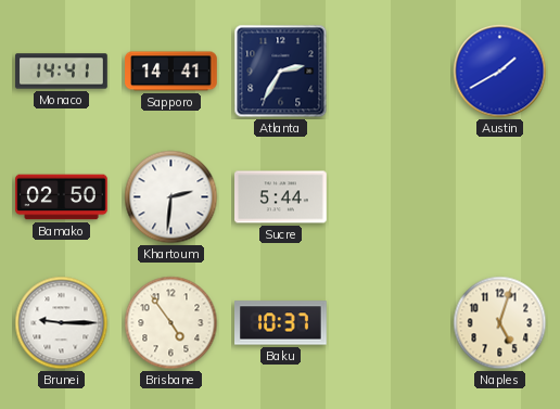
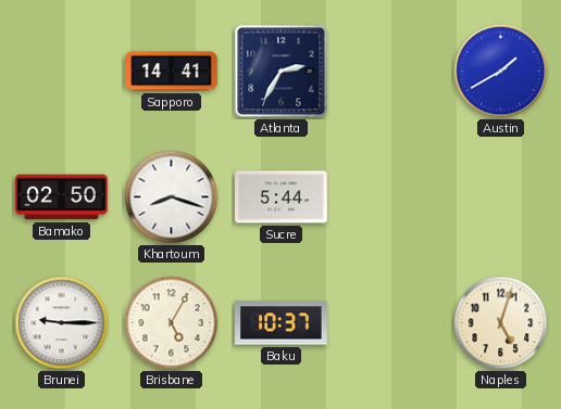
Monaco: 14:41 -> none (62, 72)
Khartoum: 2:31 -> 8:18 (172, 197)
Brisbane: 4:54 -> 5:05 (172, 323)
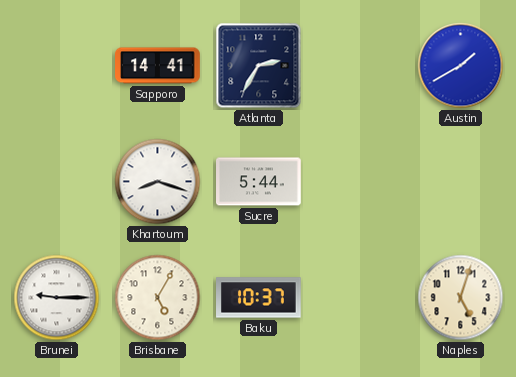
Bamako: 02:50 -> none (62, 197)
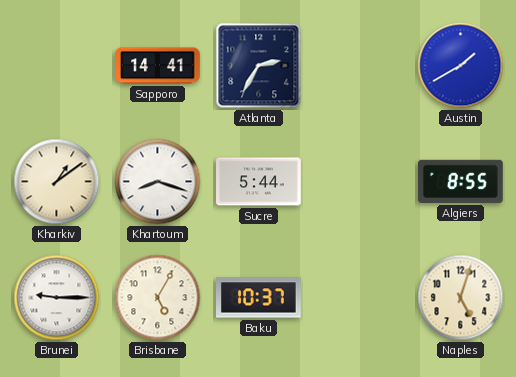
Kharkiv: none -> 1:09 (57, 182)
Algiers: none -> 8:55 (461, 181)
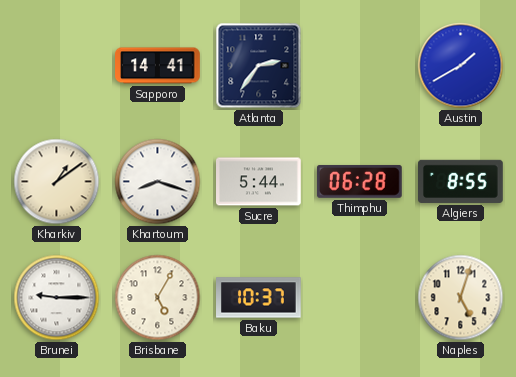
Atlanta: 2:35 -> 2:36 (259, 66)
Thimphu: none -> 06:28 (359, 182)
